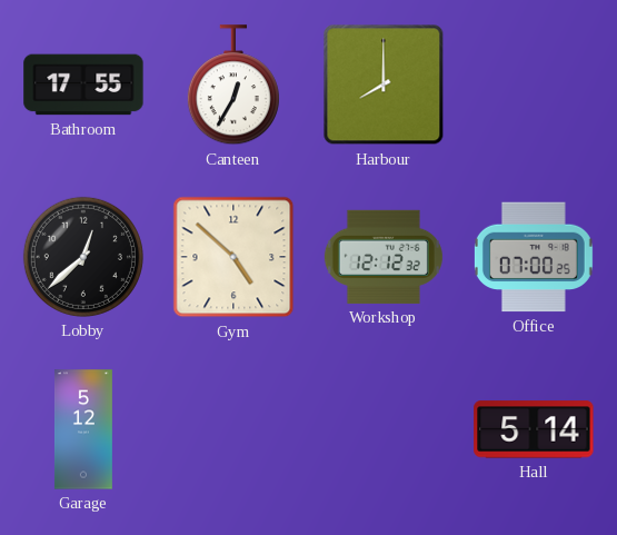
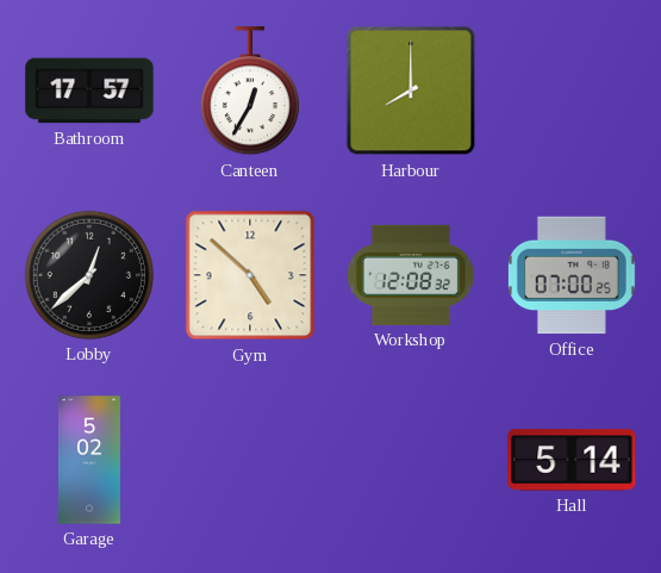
Bathroom: 17:55 -> 17:57 (89, 91)
Workshop: 12:12 -> 12:08 (411, 275)
Garage: 5:12 -> 5:02 (89, 460)
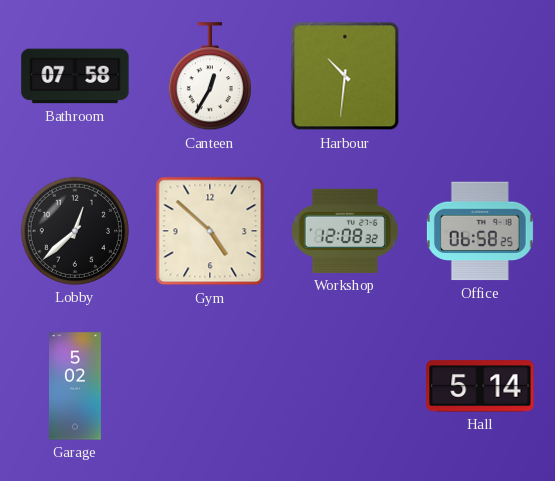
Bathroom: 17:57 -> 07:58 (75, 76)
Harbour: 8:00 -> 10:31 (345, 76)
Office: 07:00 -> 06:58 (480, 231)
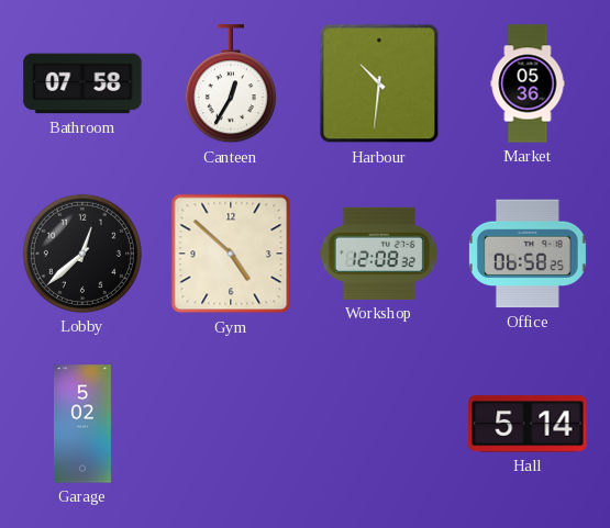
Market: none -> 05:36 (528, 83)
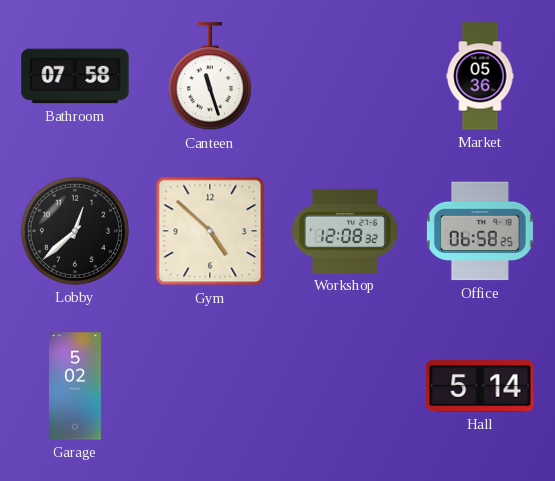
Canteen: 12:35 -> 11:27 (210, 77)
Harbour: 10:31 -> none (379, 83)
